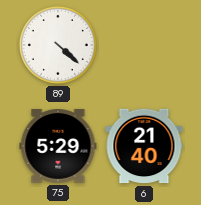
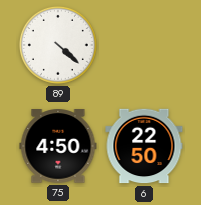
75: 5:29 -> 4:50 (58, 146)
6: 21:40 -> 22:50 (144, 146)
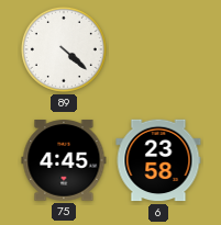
75: 4:50 -> 4:45 (64, 160)
6: 22:50 -> 23:58 (158, 160)
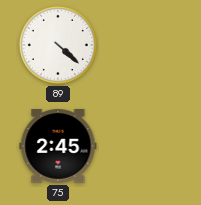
75: 4:45 -> 2:45 (58, 146)
6: 23:58 -> none (158, 160)
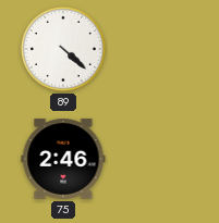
75: 2:45 -> 2:46 (63, 159)
